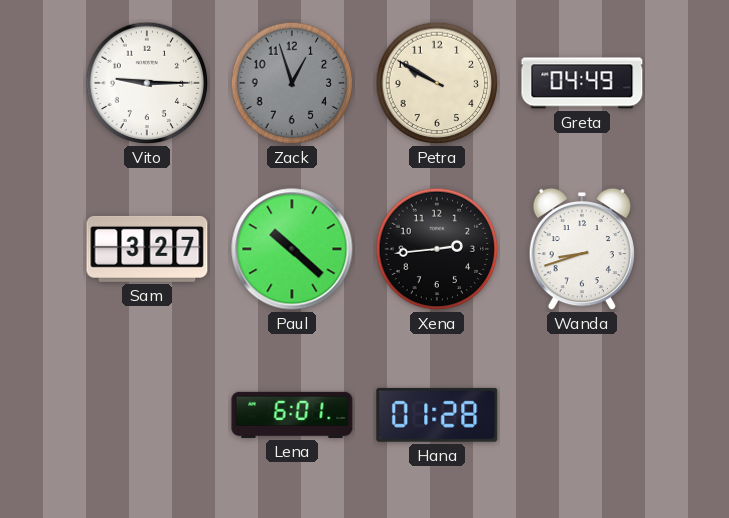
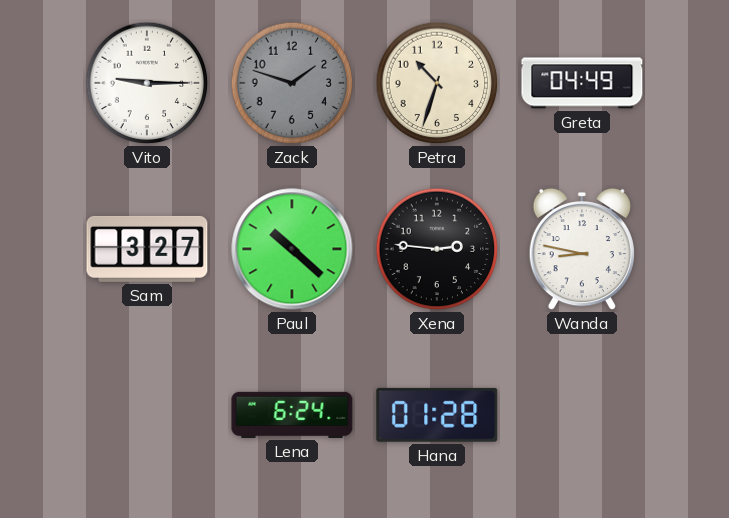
Zack: 12:57 -> 1:48 (292, 83)
Petra: 9:50 -> 10:33 (437, 83)
Xena: 2:44 -> 2:46 (437, 249)
Wanda: 8:42 -> 8:47 (582, 249)
Lena: 6:01 -> 6:24 (292, 415)
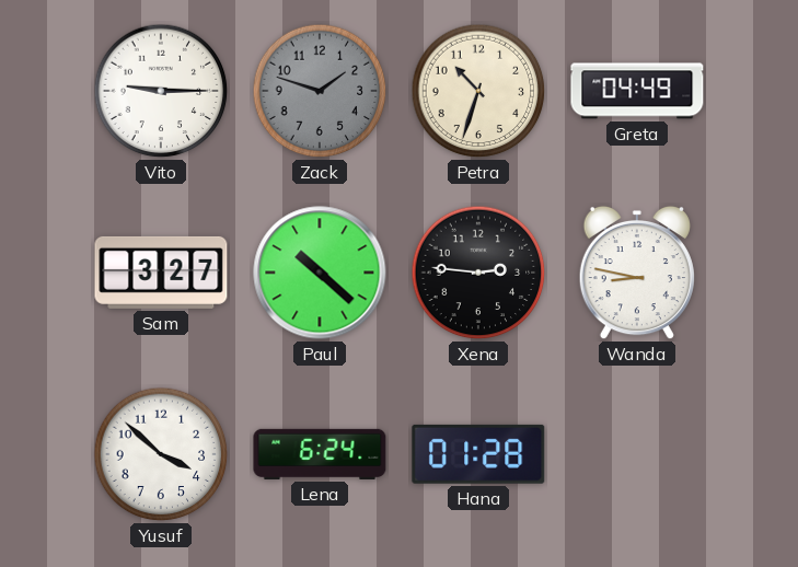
Yusuf: none -> 3:52 (161, 454)
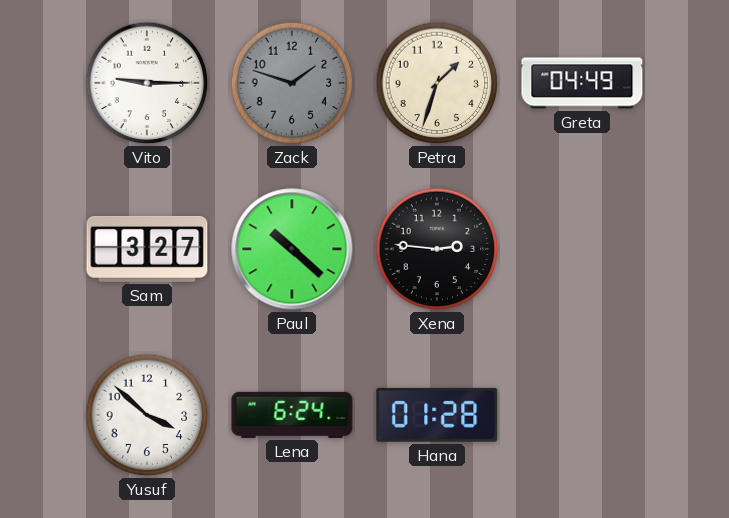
Petra: 10:33 -> 1:33 (437, 83)
Wanda: 8:47 -> none (637, 273)
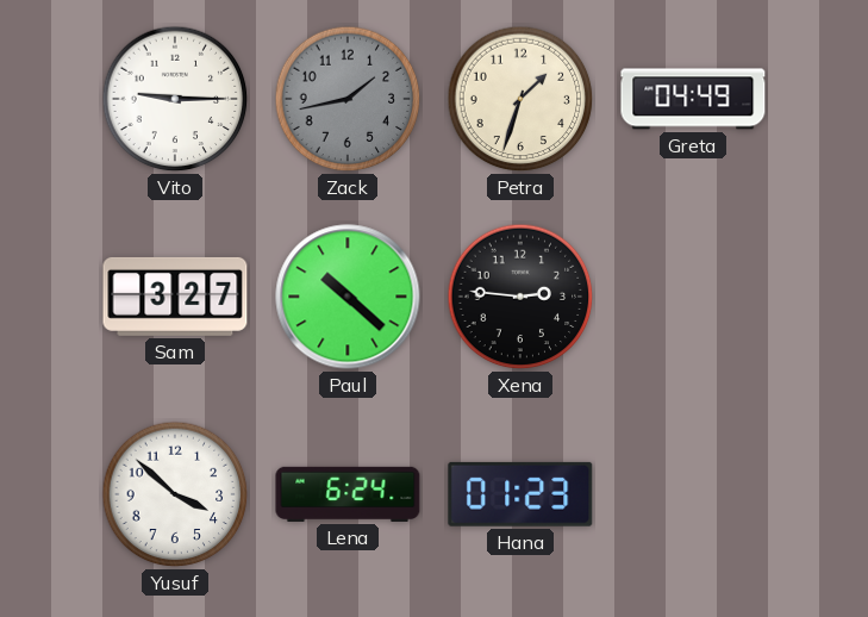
Zack: 1:48 -> 1:43 (348, 99)
Hana: 01:28 -> 01:23 (520, 494)
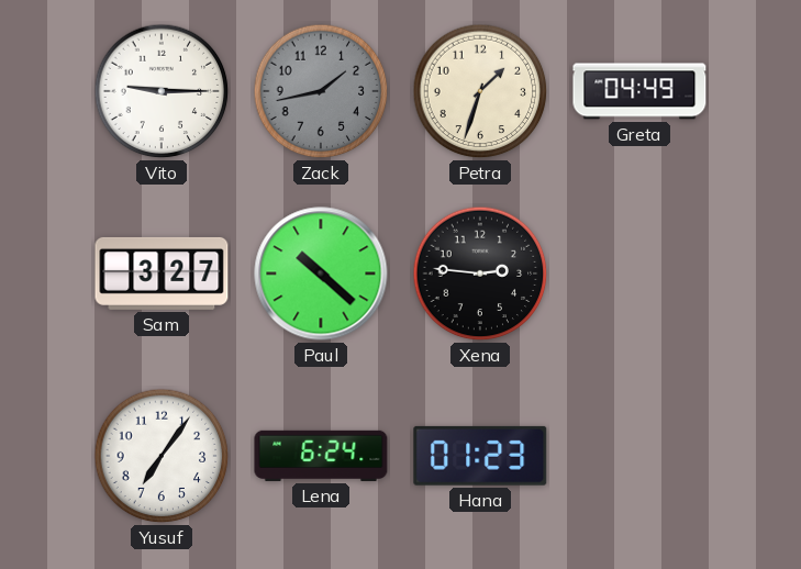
Yusuf: 3:52 -> 7:06 (162, 456)
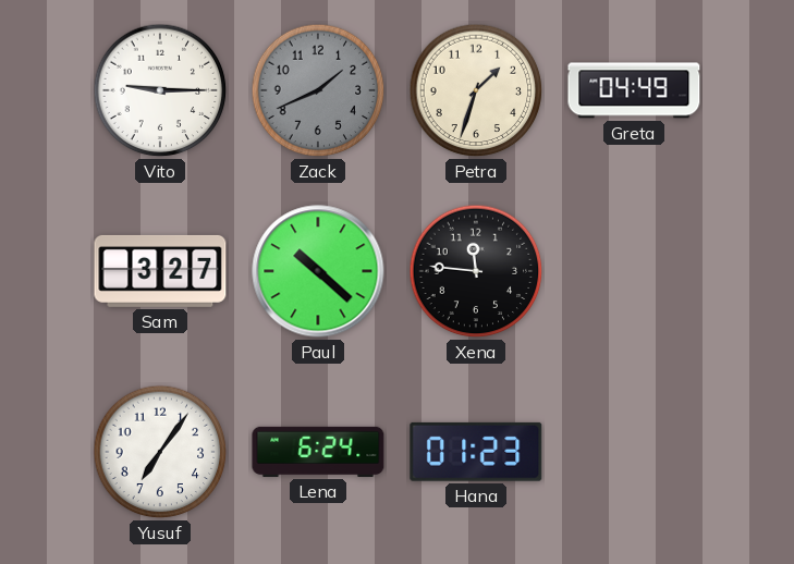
Zack: 1:43 -> 1:41 (318, 90)
Xena: 2:46 -> 11:46 (476, 271)
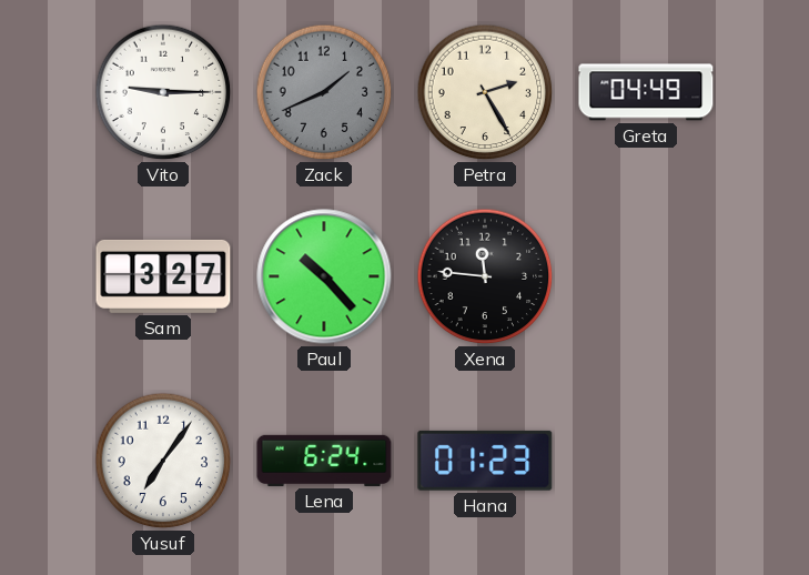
Petra: 1:33 -> 2:25 (485, 92)
Paul: 10:22 -> 10:23 (324, 276)
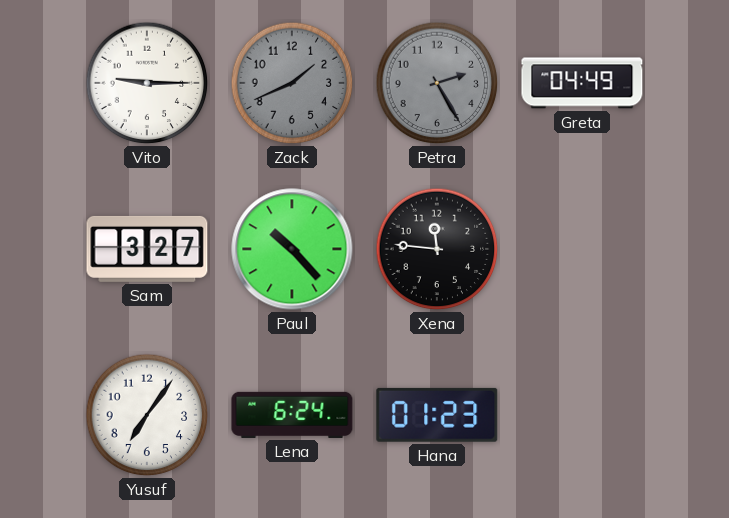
Petra dial: cream -> grey (437, 83)
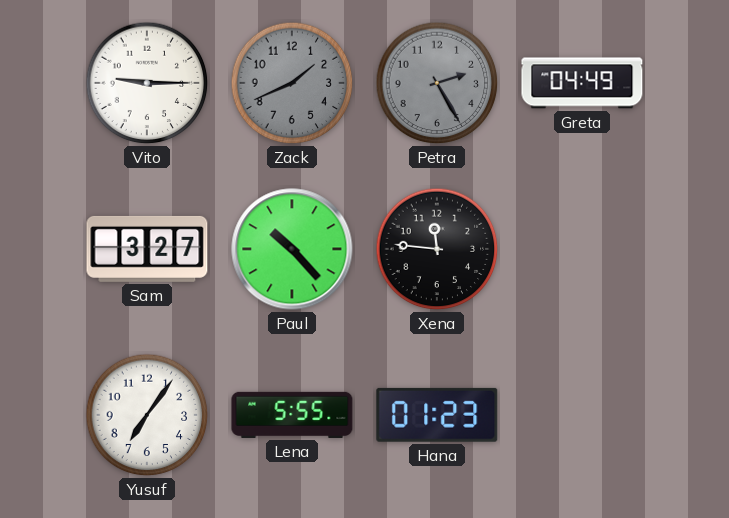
Lena: 6:24 -> 5:55 (292, 415)
